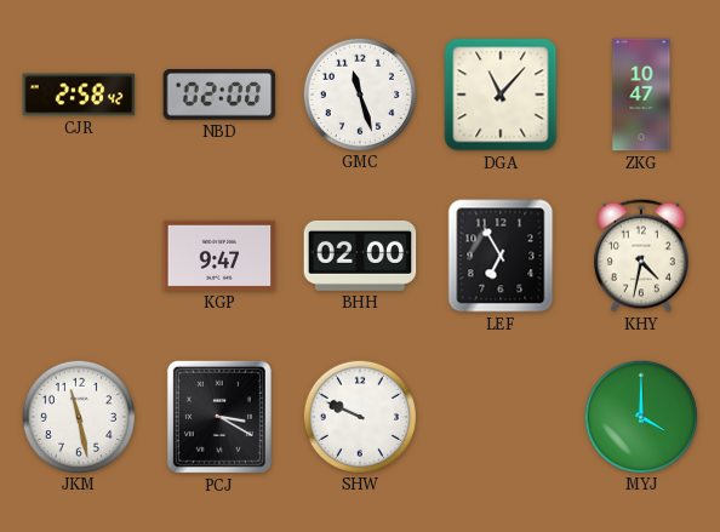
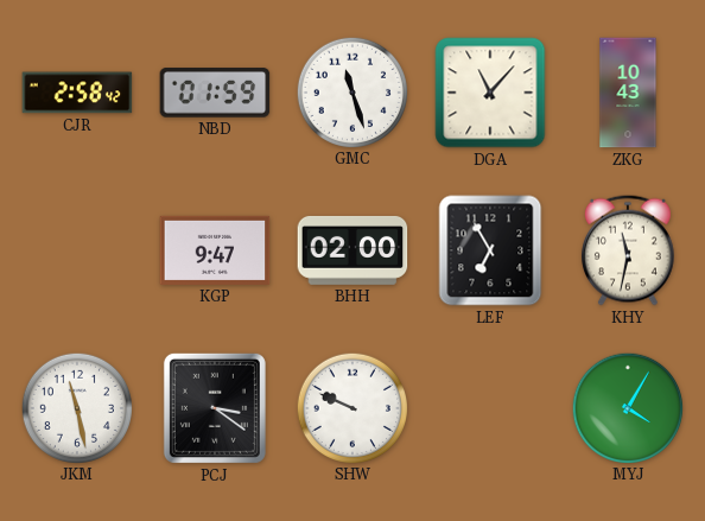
NBD: 02:00 -> 01:59 (215, 93)
ZKG: 10:47 -> 10:43 (628, 93)
KHY: 4:32 -> 11:32 (628, 250)
PCJ: 3:20 -> 3:21 (215, 408)
MYJ: 4:00 -> 4:05 (627, 407)
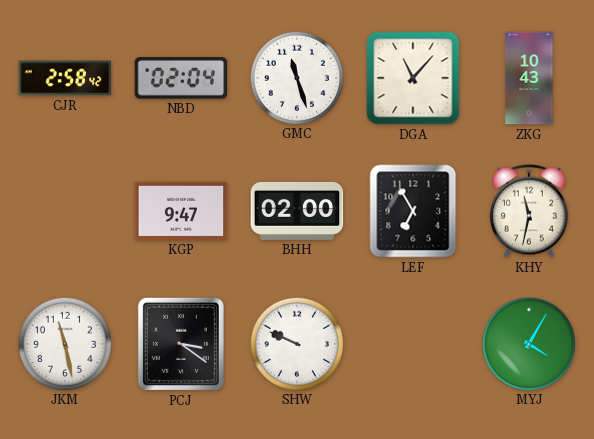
NBD: 01:59 -> 02:04 (181, 78)
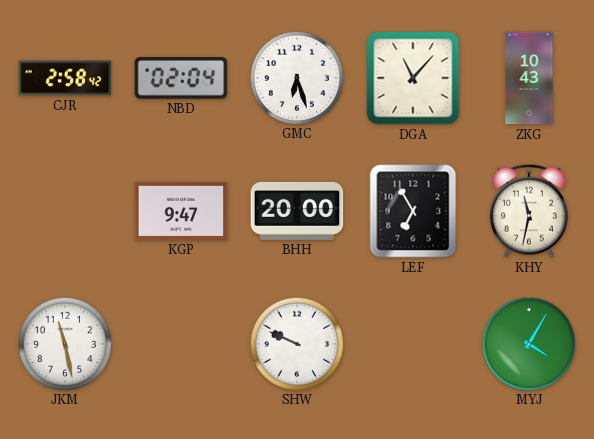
GMC: 11:27 -> 6:27 (296, 77)
BHH: 02:00 -> 20:00 (297, 211)
PCJ: 3:21 -> none (181, 344)
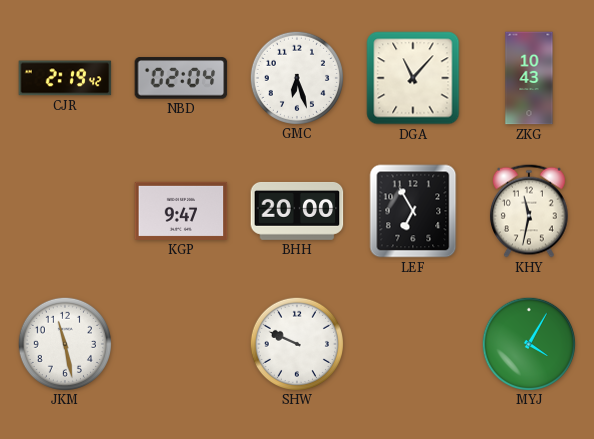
CJR: 2:58 -> 2:19 (65, 78)
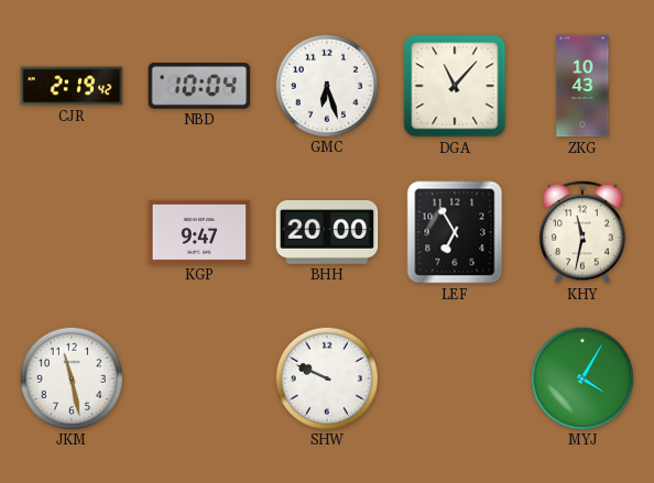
NBD: 02:04 -> 10:04 (199, 86)
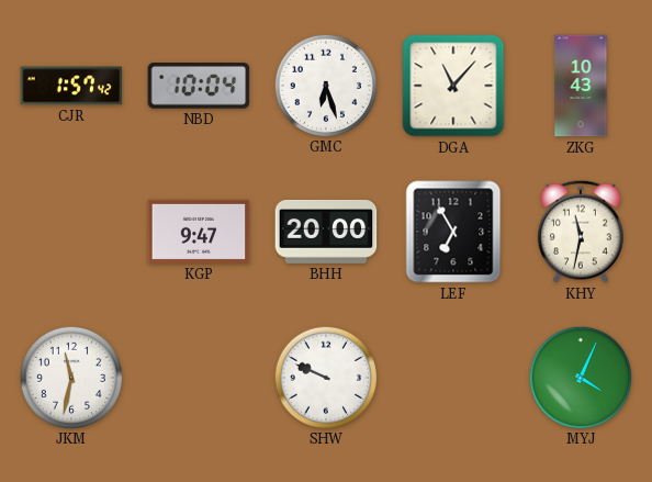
CJR: 2:19 -> 1:57 (71, 86)
JKM: 11:28 -> 11:32 (70, 377)
MYJ: 4:05 -> 4:04 (580, 377)
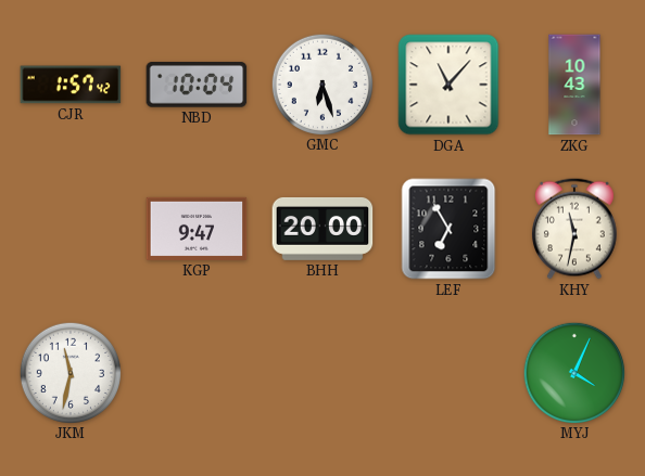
SHW: 9:49 -> none (325, 377)
